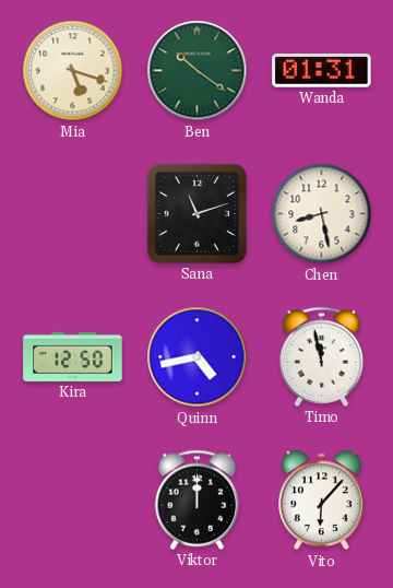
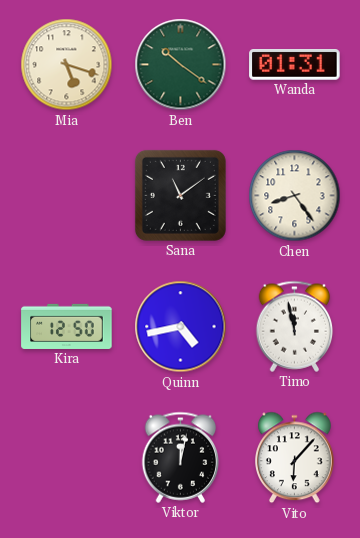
Sana: 11:12 -> 11:09 (180, 195)
Chen: 8:28 -> 8:24 (295, 196)
Viktor: 12:00 -> 12:02 (181, 457)
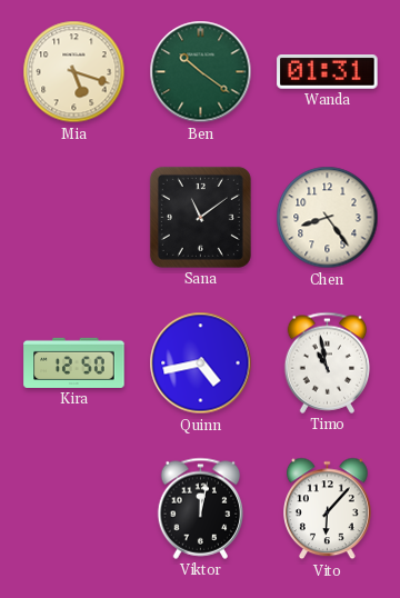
Timo: 11:58 -> 10:58 (328, 362)
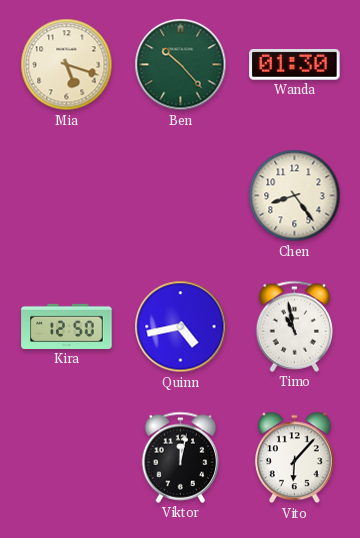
Ben: 10:21 -> 10:23 (181, 65)
Wanda: 01:31 -> 01:30 (295, 65)
Sana: 11:09 -> none (200, 217)
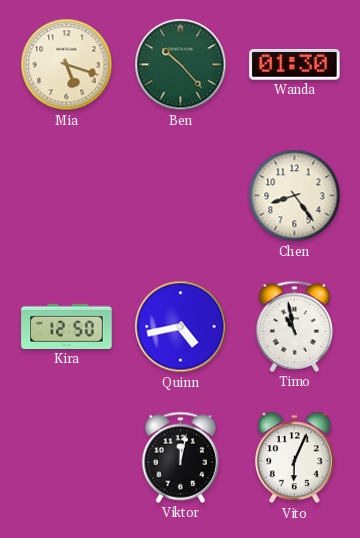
Vito: 6:07 -> 6:04 (295, 458)
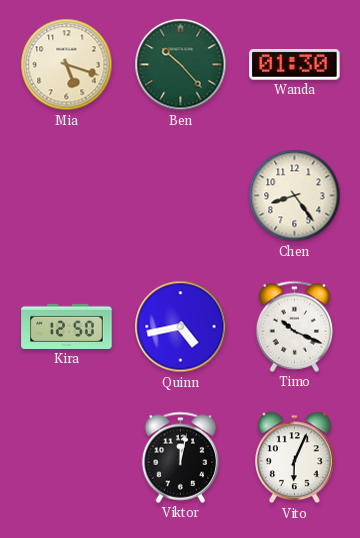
Timo: 10:58 -> 10:19 (295, 326)
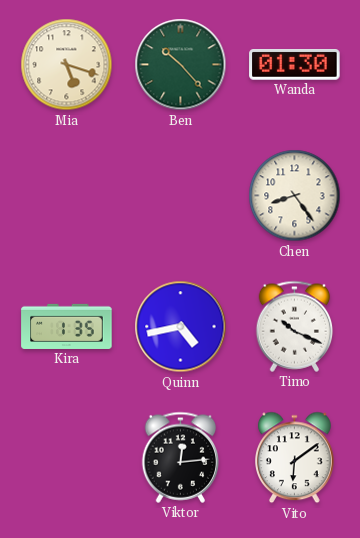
Kira: 12:50 -> 1:35 (67, 326)
Viktor: 12:02 -> 12:14 (181, 457)
Vito: 6:04 -> 6:09 (295, 458)
